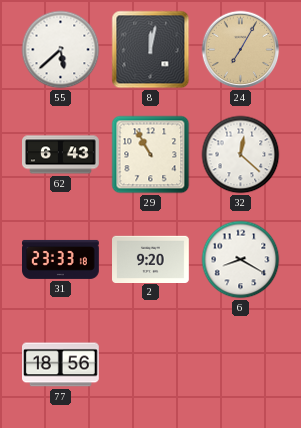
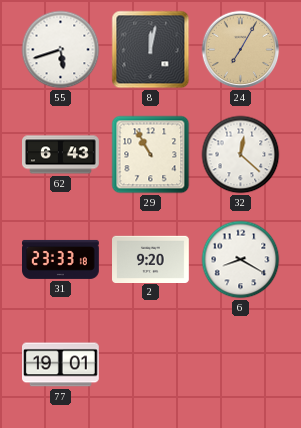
55: 5:38 -> 5:42 (61, 50)
77: 18:56 -> 19:01 (61, 365)
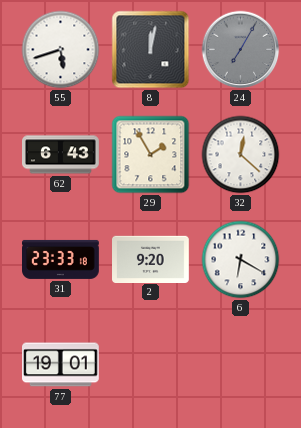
24 dial: champagne -> grey (241, 50)
29: 10:55 -> 1:55 (151, 155)
6: 8:20 -> 6:20 (241, 260)
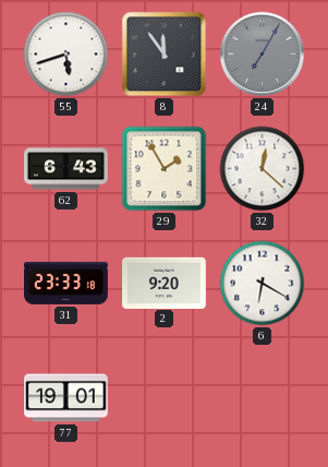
8: 12:02 -> 11:54 (165, 55)
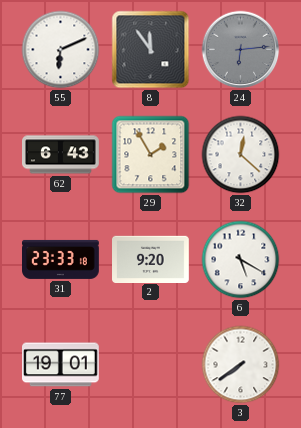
55: 5:42 -> 6:11 (61, 50)
24: 7:05 -> 6:14 (241, 50)
6: 6:20 -> 5:20 (241, 260)
3: none -> 7:39 (241, 365)
